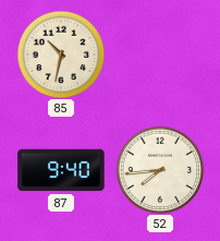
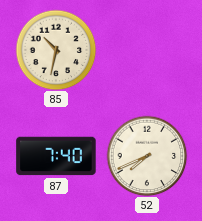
87: 9:40 -> 7:40 (56, 156)
52: 7:44 -> 7:41 (147, 156)
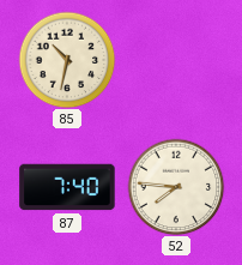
52: 7:41 -> 7:46 (176, 187)
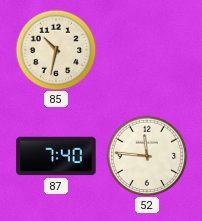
52: 7:46 -> 11:46 (147, 156)
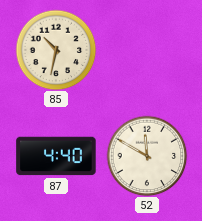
87: 7:40 -> 4:40 (56, 156)
52: 11:46 -> 11:50 (147, 156)
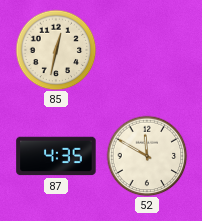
85: 10:32 -> 12:32 (56, 50)
87: 4:40 -> 4:35 (56, 156)
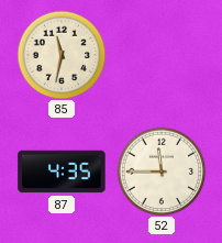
85: 12:32 -> 11:32 (62, 55)
52: 11:50 -> 11:45 (162, 172)
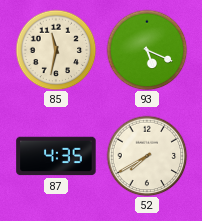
93: none -> 5:19 (147, 50)
52: 11:45 -> 7:40 (147, 156)
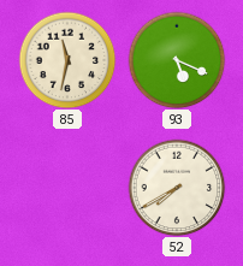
87: 4:35 -> none (56, 156)
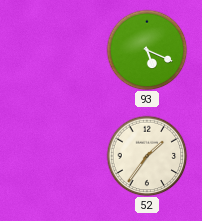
85: 11:32 -> none (67, 60)
52: 7:40 -> 1:36 (147, 156)
